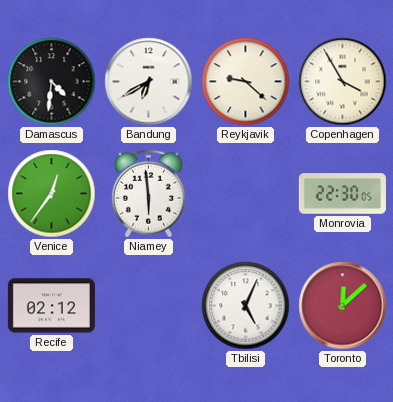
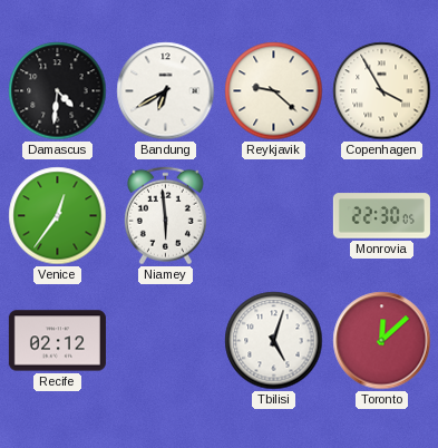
Tbilisi: 5:04 -> 5:03 (274, 341)
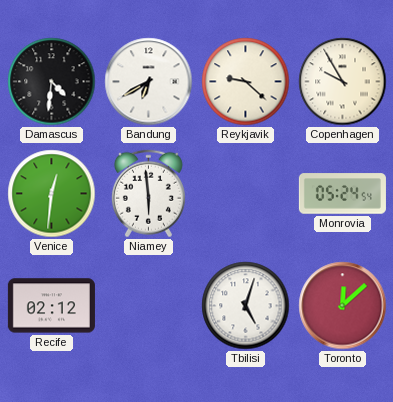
Copenhagen: 3:55 -> 9:55 (343, 82)
Venice: 12:36 -> 12:31 (52, 194)
Monrovia: 22:30 -> 05:24 (342, 194)
